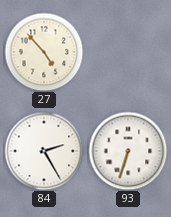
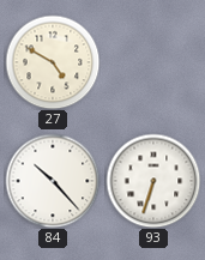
27: 4:53 -> 4:50 (53, 62)
84: 2:25 -> 10:23 (53, 181)
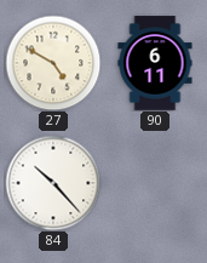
90: none -> 6:11 (155, 63)
93: 6:33 -> none (153, 181)
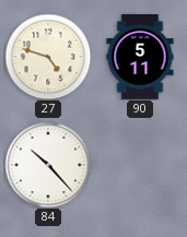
27: 4:50 -> 4:48 (48, 57)
90: 6:11 -> 5:11 (140, 57)
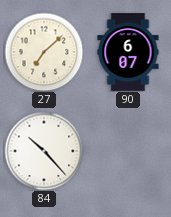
27: 4:48 -> 7:08 (44, 52)
90: 5:11 -> 6:07 (128, 52)
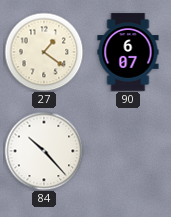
27: 7:08 -> 1:21 (44, 52)
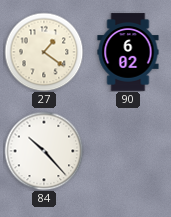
90: 6:07 -> 6:02 (128, 52)
